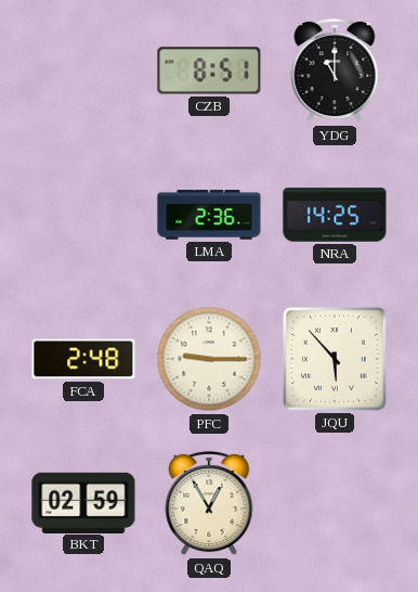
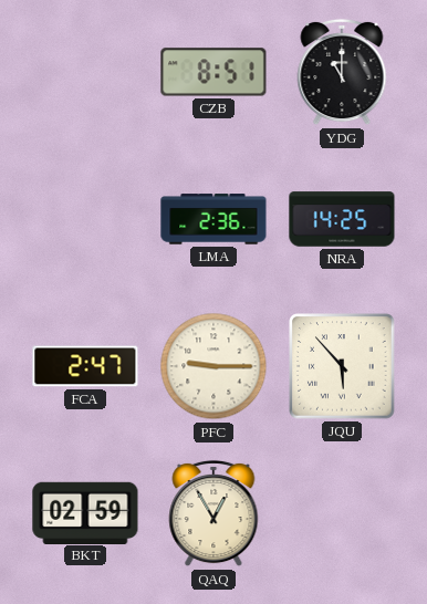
FCA: 2:48 -> 2:47 (85, 366)
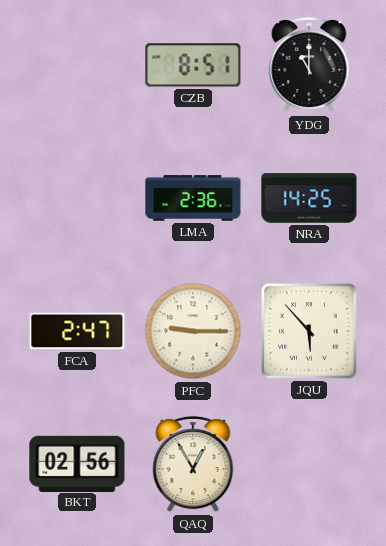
BKT: 02:59 -> 02:56 (77, 463)
